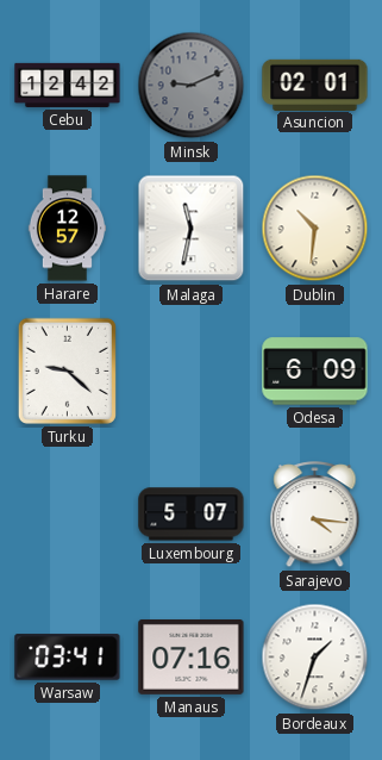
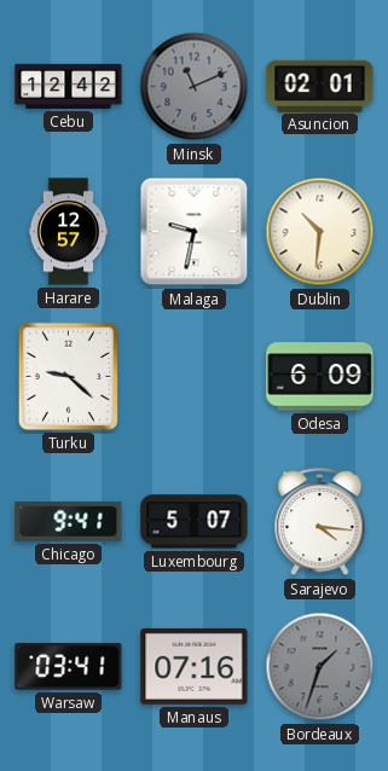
Minsk: 9:11 -> 11:11 (195, 87)
Malaga: 11:32 -> 9:32 (195, 232)
Chicago: none -> 9:41 (69, 521)
Bordeaux dial: white -> grey (320, 667)
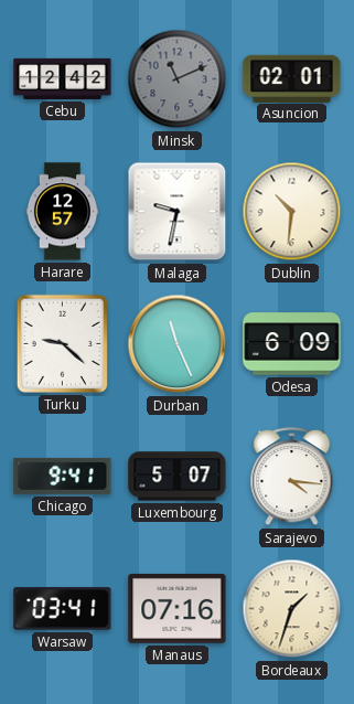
Durban: none -> 11:26 (178, 344)
Bordeaux dial: grey -> cream (292, 609)
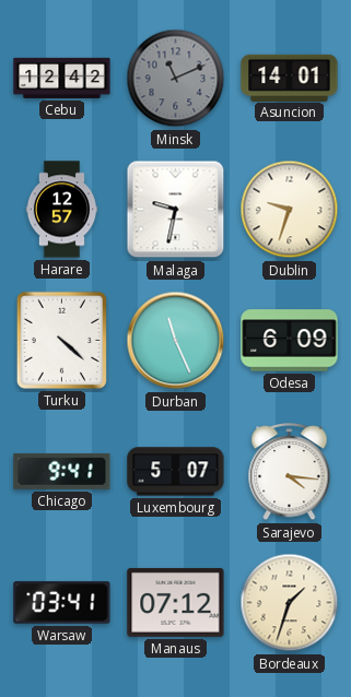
Asuncion: 02:01 -> 14:01 (290, 78)
Dublin: 10:31 -> 9:33 (290, 210)
Turku: 9:22 -> 4:22 (61, 340)
Manaus: 07:16 -> 07:12 (176, 602)
